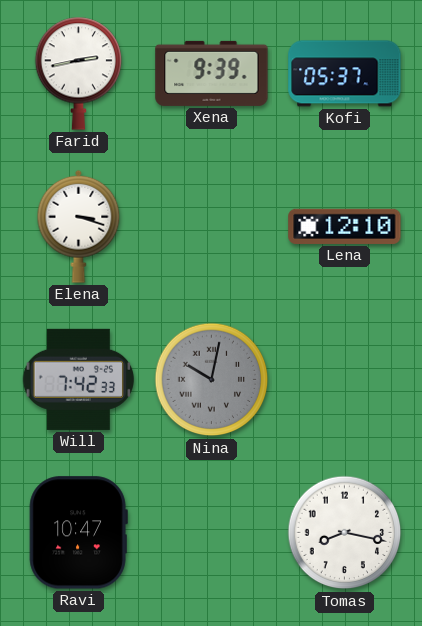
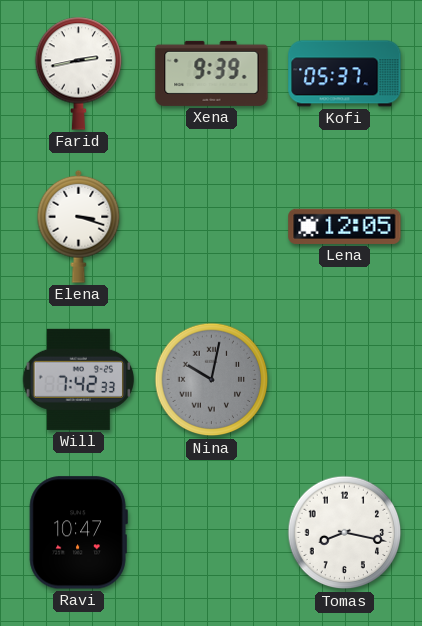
Lena: 12:10 -> 12:05 (345, 226)
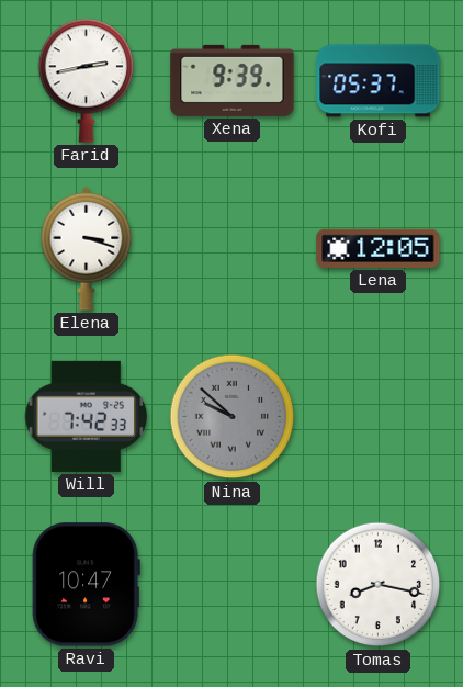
Nina: 10:02 -> 9:52 (233, 417)
